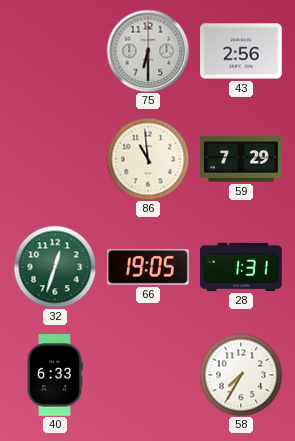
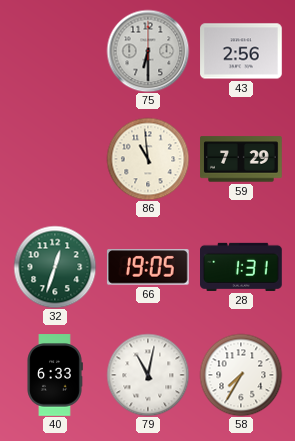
79: none -> 11:02 (148, 375)
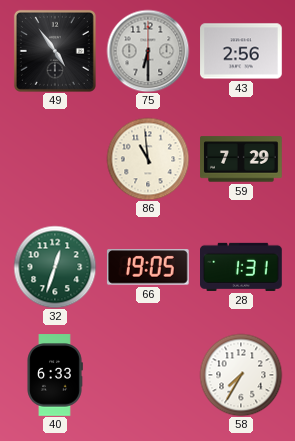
49: none -> 4:54 (55, 51)
79: 11:02 -> none (148, 375)
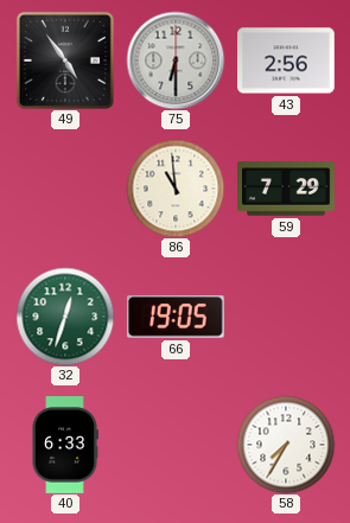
28: 1:31 -> none (242, 267)
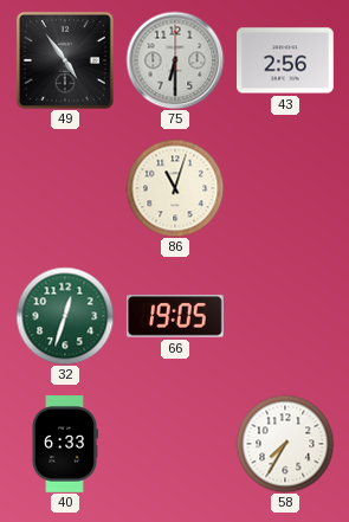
86: 10:59 -> 11:03 (175, 188)
59: 7:29 -> none (286, 189)
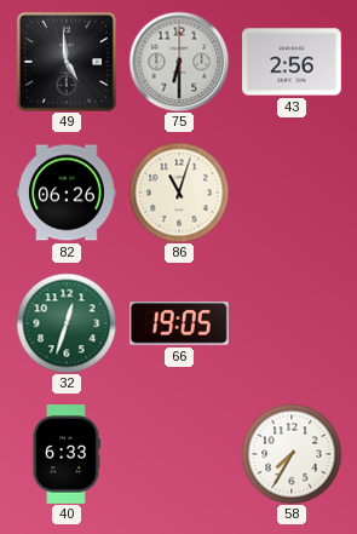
49: 4:54 -> 4:59 (67, 62)
82: none -> 06:26 (67, 193)
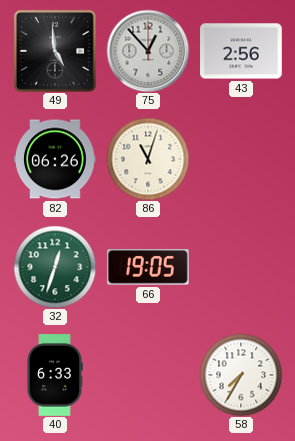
75: 6:30 -> 12:53 (148, 51)
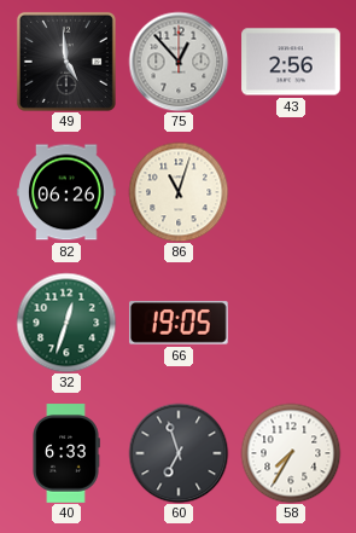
60: none -> 6:57 (179, 453)
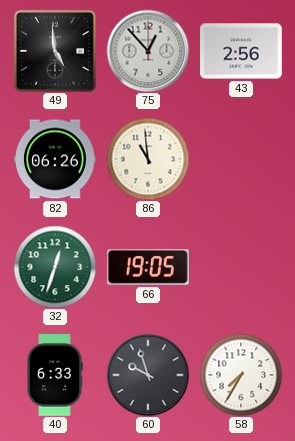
86: 11:03 -> 10:59 (148, 159)
60: 6:57 -> 9:57 (148, 375)
